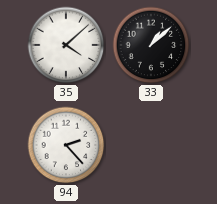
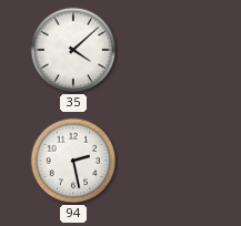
33: 1:08 -> none (151, 45)
94: 2:23 -> 2:28 (73, 161)
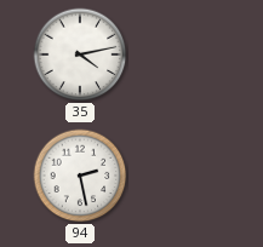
35: 4:08 -> 4:13 (80, 54)
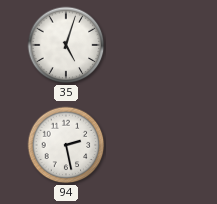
35: 4:13 -> 5:03 (66, 45)
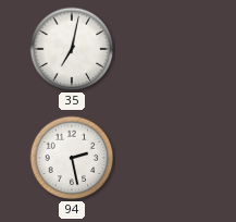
35: 5:03 -> 7:02 (72, 49)
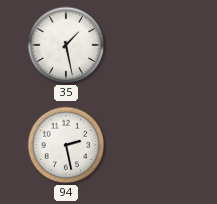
35: 7:02 -> 1:28 (66, 45)
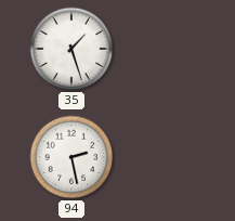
35: 1:28 -> 1:27 (71, 49)
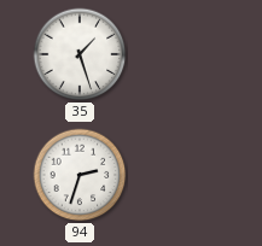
94: 2:28 -> 2:33 (80, 175)
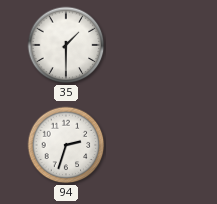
35: 1:27 -> 1:30 (66, 45)
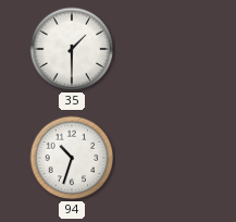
94: 2:33 -> 10:33 (72, 158)
